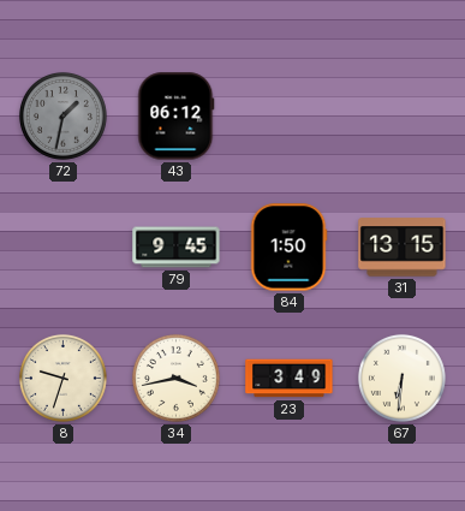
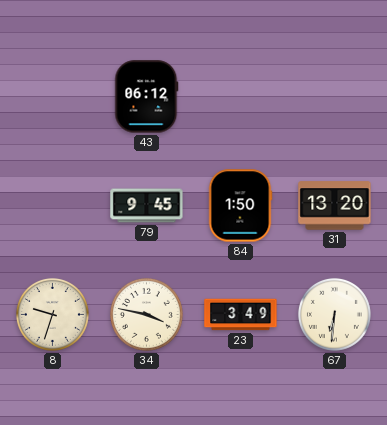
72: 1:32 -> none (62, 115)
31: 13:15 -> 13:20 (335, 206)
34: 3:43 -> 3:47 (146, 314)
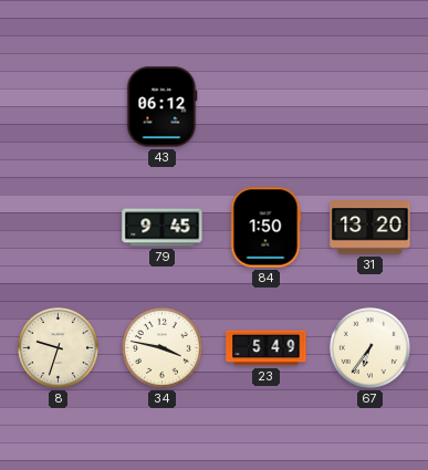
23: 3:49 -> 5:49 (267, 348)
67: 6:31 -> 6:36 (369, 347)
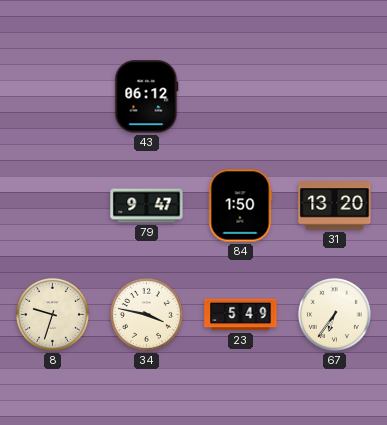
79: 9:45 -> 9:47 (147, 206)
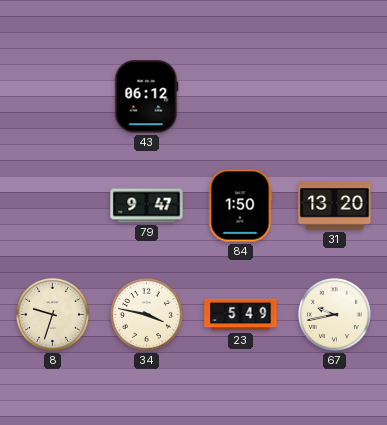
67: 6:36 -> 9:43 (334, 314)
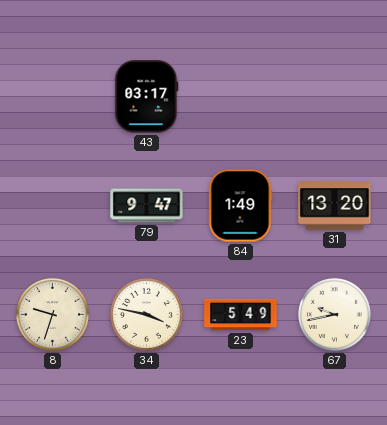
43: 06:12 -> 03:17 (147, 97)
84: 1:50 -> 1:49 (240, 206)
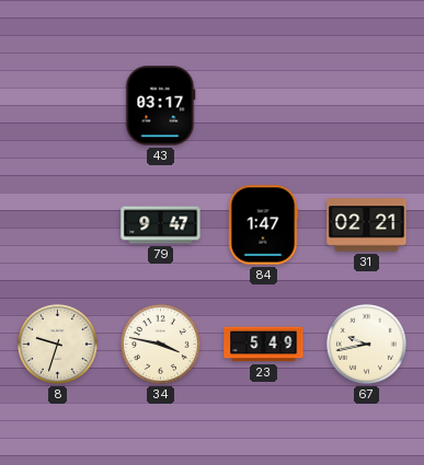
84: 1:49 -> 1:47 (263, 225)
31: 13:20 -> 02:21 (367, 225)
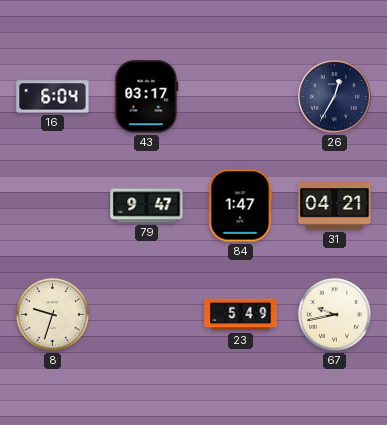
16: none -> 6:04 (53, 97)
26: none -> 12:35 (335, 97)
31: 02:21 -> 04:21 (335, 206)
34: 3:47 -> none (160, 344)
